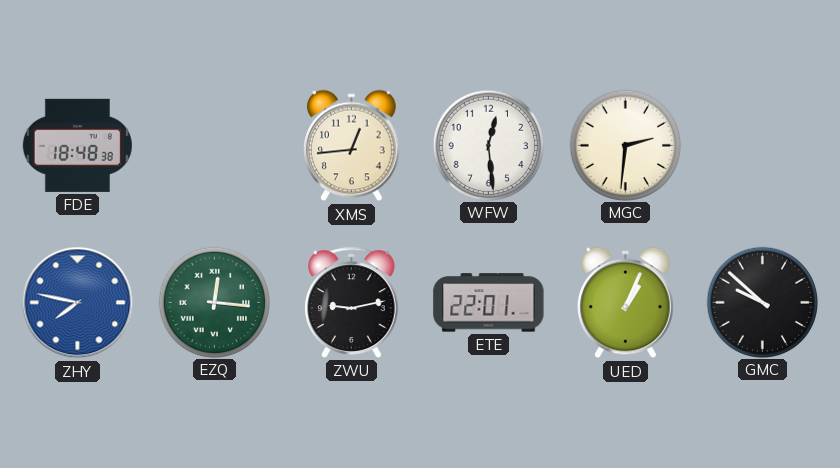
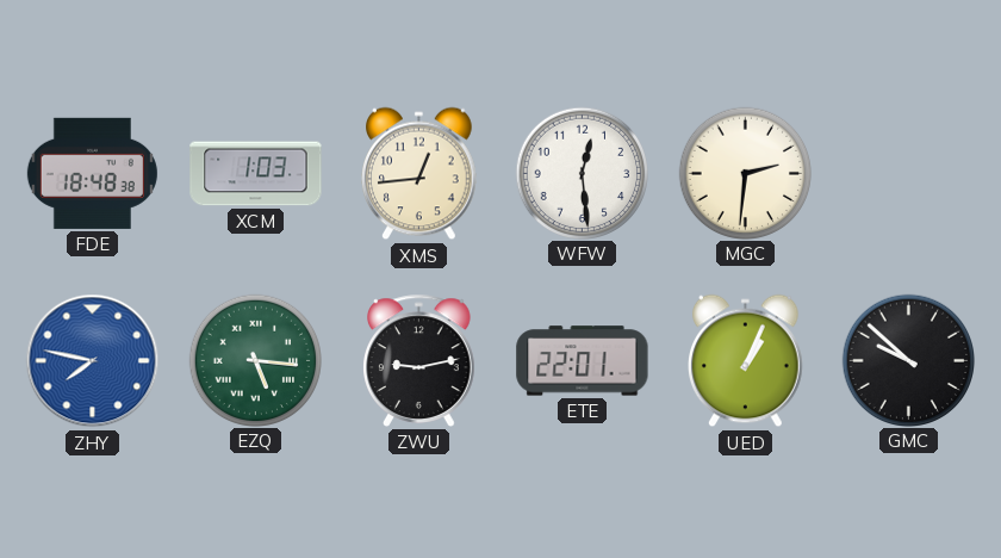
XCM: none -> 1:03 (256, 174)
EZQ: 12:16 -> 5:16 (256, 360)
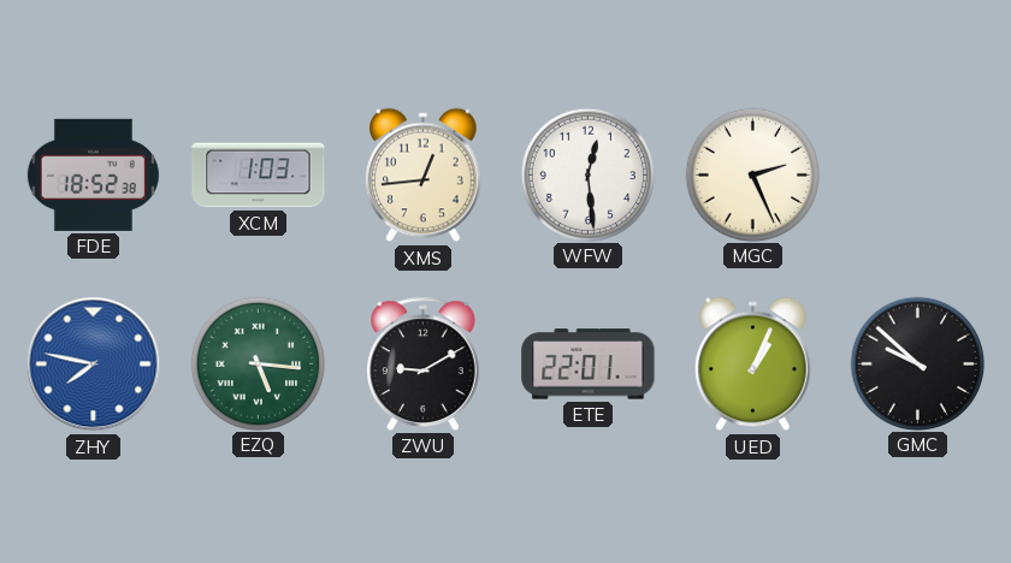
FDE: 18:48 -> 18:52 (93, 174)
MGC: 2:31 -> 2:26 (753, 174)
ZWU: 9:13 -> 9:10 (424, 363)
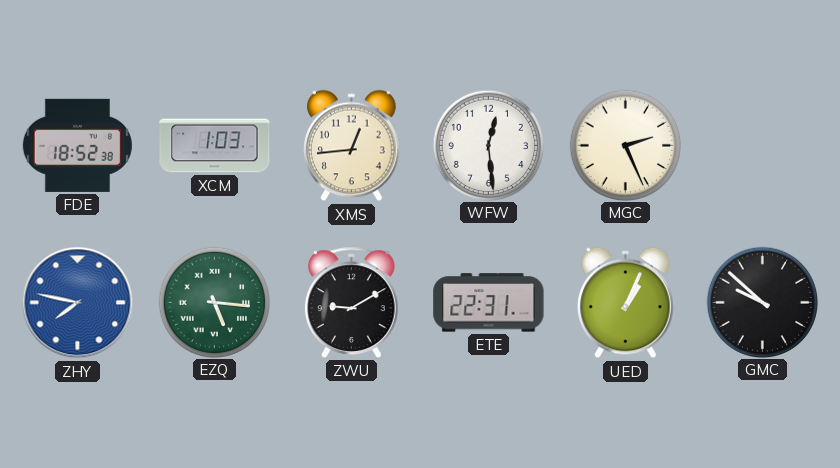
ETE: 22:01 -> 22:31 (489, 303)
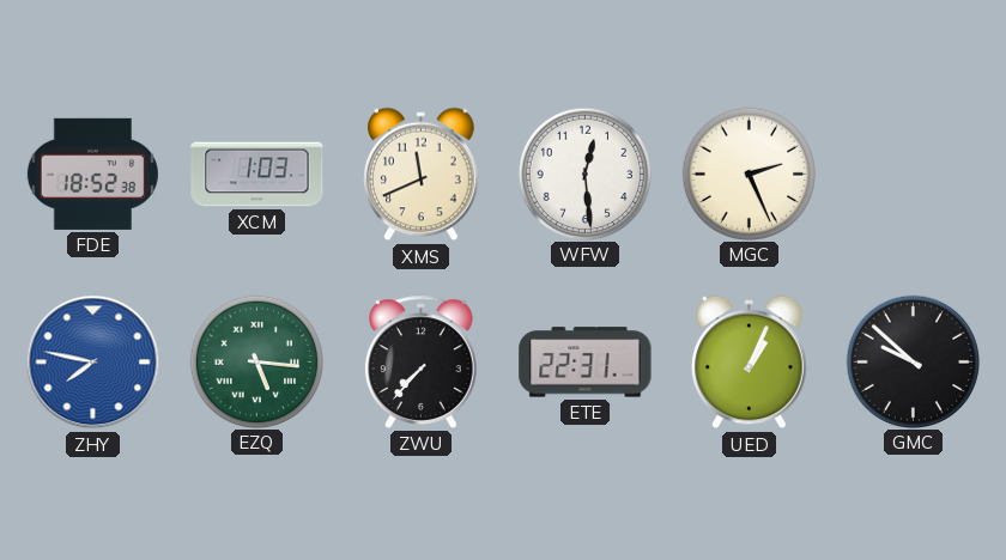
XMS: 12:44 -> 11:41 (422, 175)
ZWU: 9:10 -> 7:37 (422, 361)
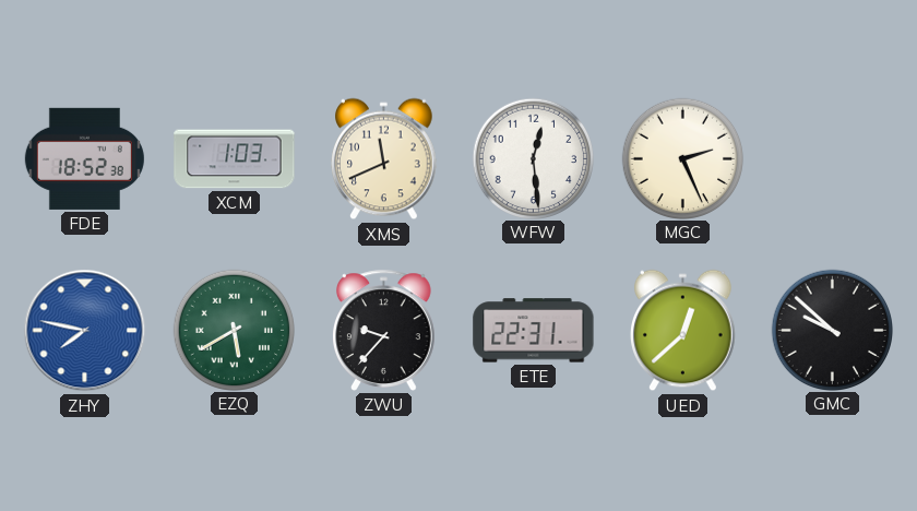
EZQ: 5:16 -> 5:40 (235, 330)
ZWU: 7:37 -> 9:37 (384, 330)
UED: 1:04 -> 12:38 (683, 331)
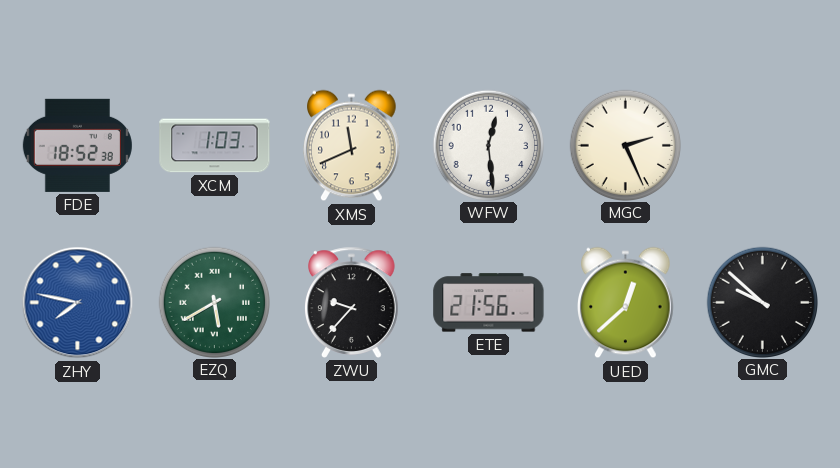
ETE: 22:31 -> 21:56 (489, 303)
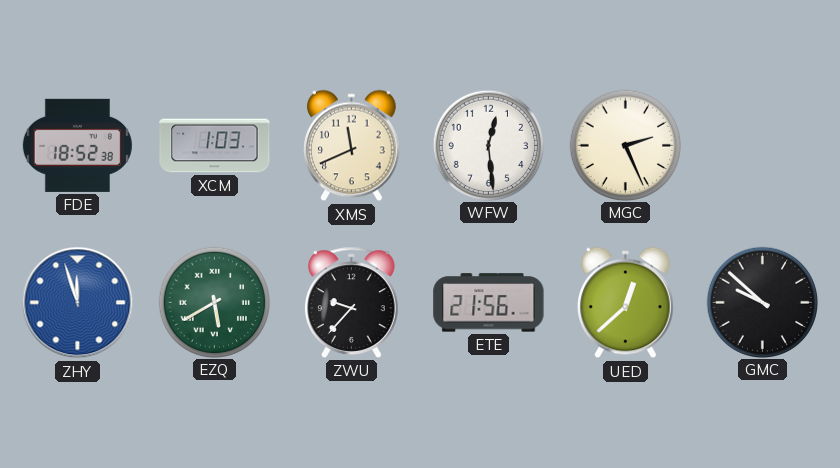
ZHY: 7:47 -> 11:57 (78, 303)
